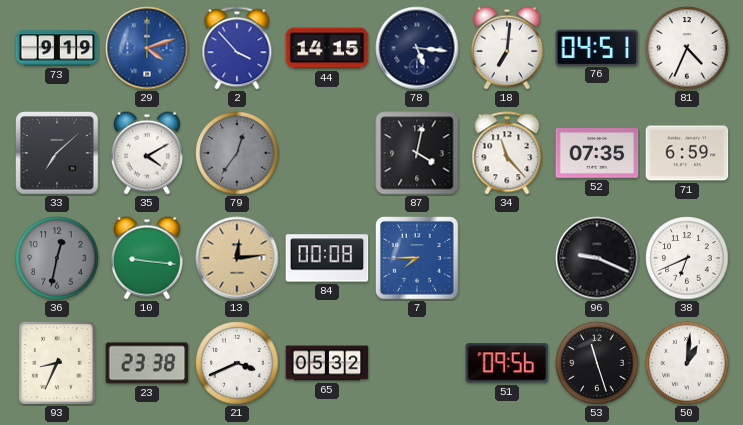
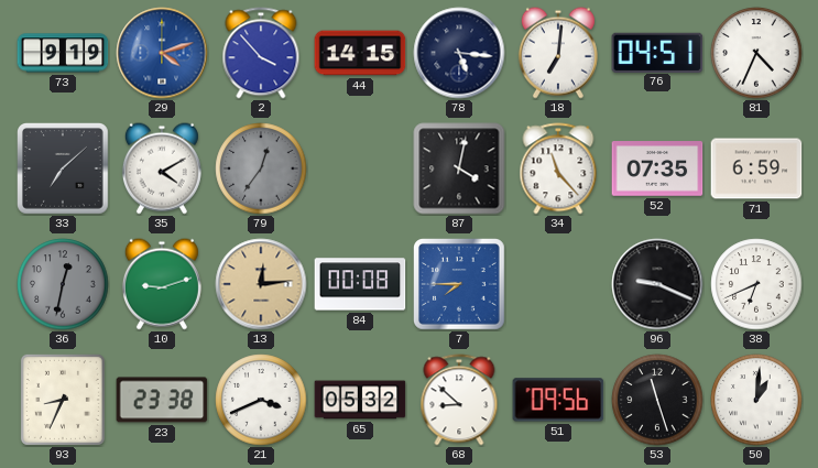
10: 9:16 -> 9:12 (162, 284)
68: none -> 8:52 (459, 400)
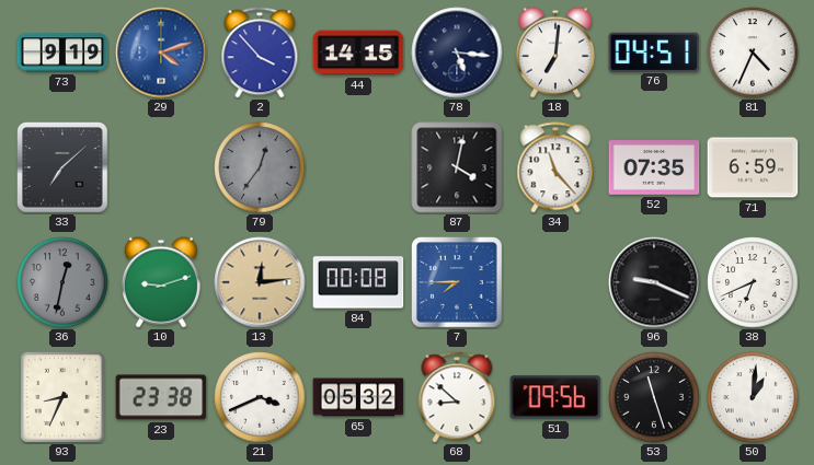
35: 4:10 -> none (162, 168)
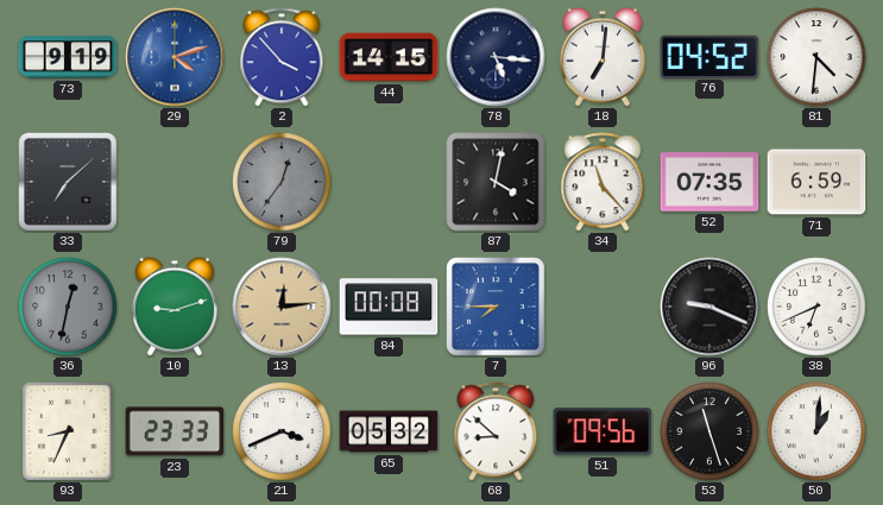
76: 04:51 -> 04:52 (709, 56)
81: 4:34 -> 4:31 (816, 57)
23: 23:38 -> 23:33 (175, 431)
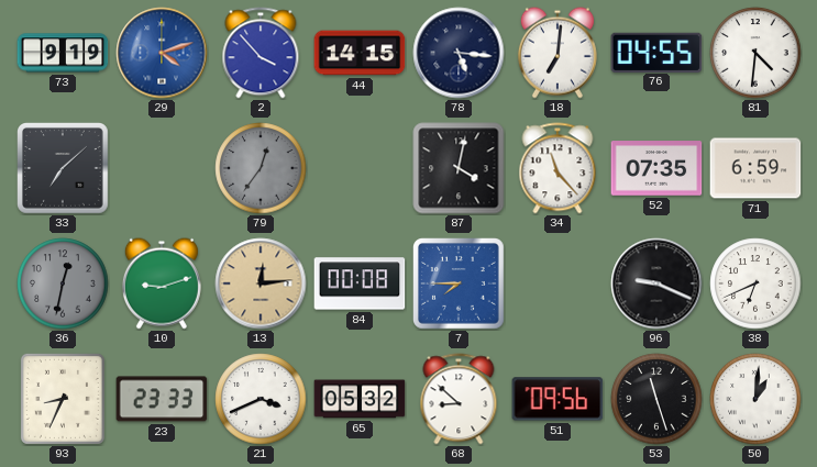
76: 04:52 -> 04:55 (656, 52)
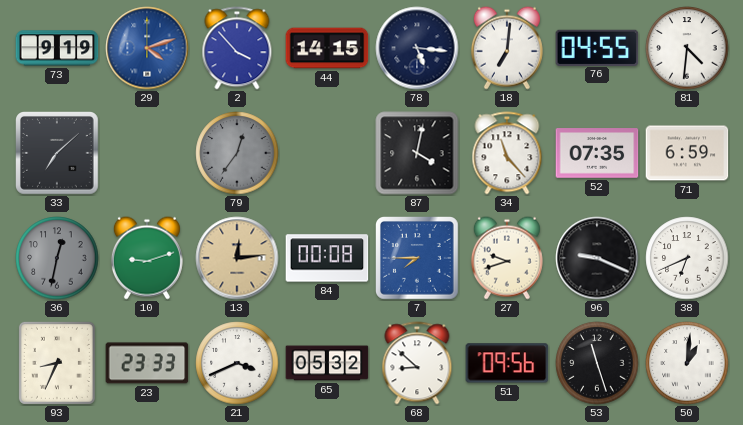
27: none -> 9:42 (507, 258)
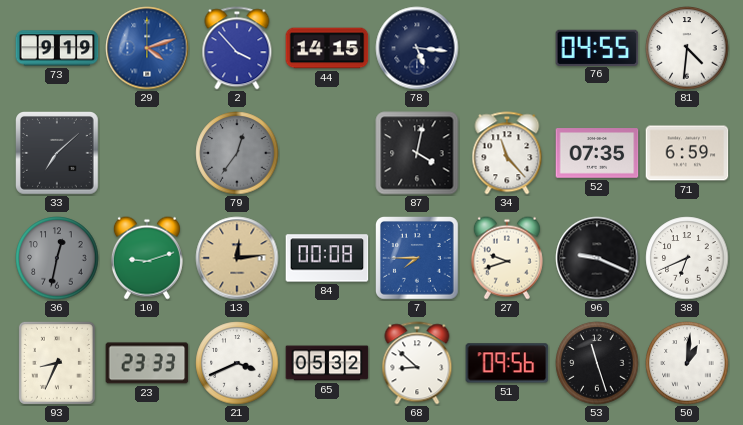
18: 7:01 -> none (507, 48)
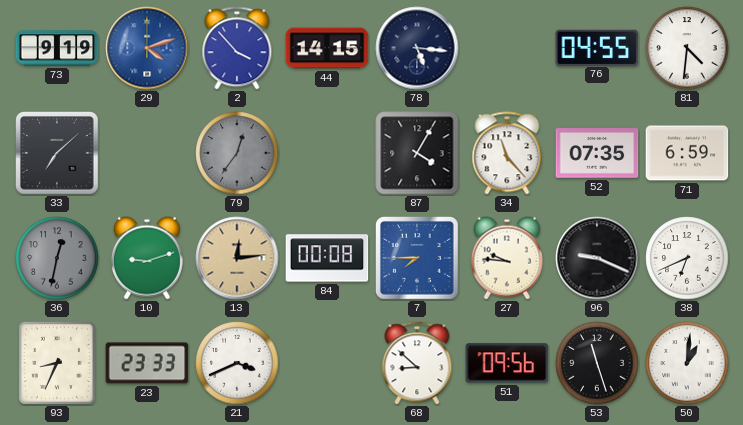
87: 4:02 -> 4:05 (417, 153)
27: 9:42 -> 9:46 (507, 258)
65: 05:32 -> none (327, 363)
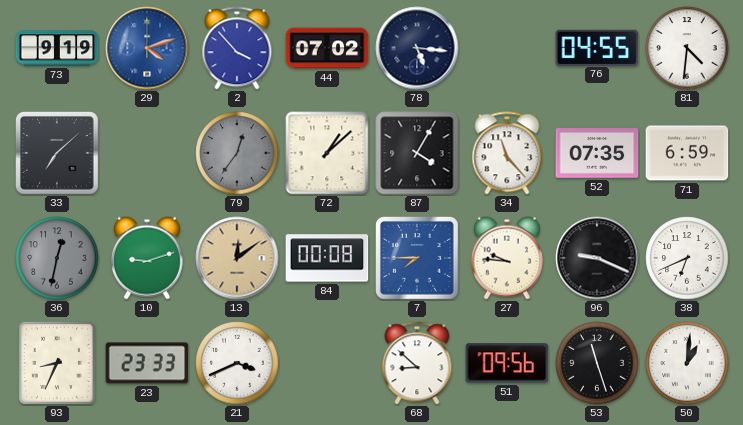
44: 14:15 -> 07:02 (327, 48)
72: none -> 1:08 (327, 153)
13: 12:14 -> 12:09 (237, 258)
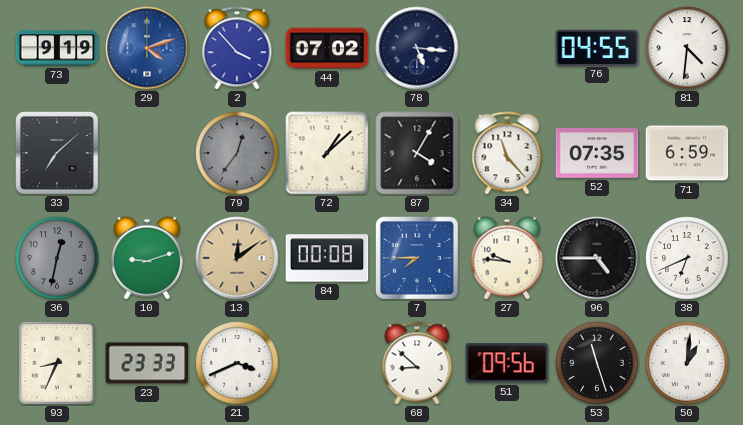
96: 9:19 -> 4:45 (597, 258)
